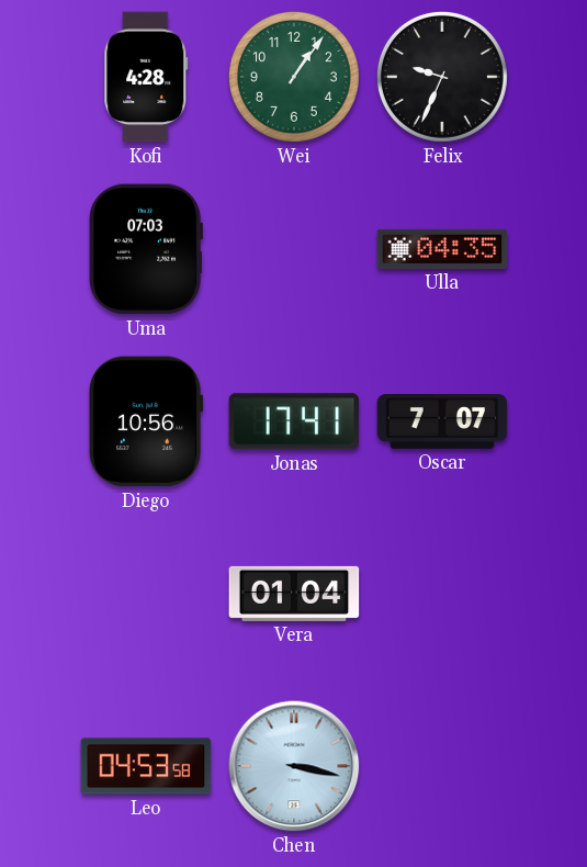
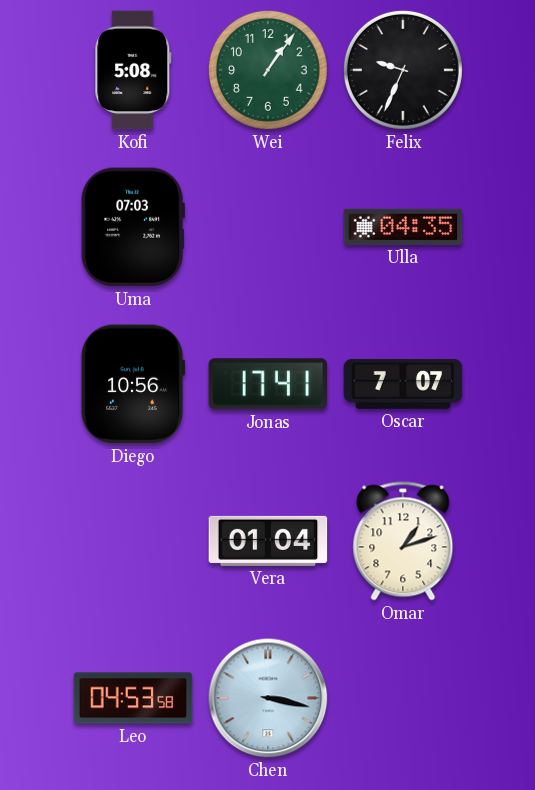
Kofi: 4:28 -> 5:08 (133, 70)
Omar: none -> 1:12 (403, 541)
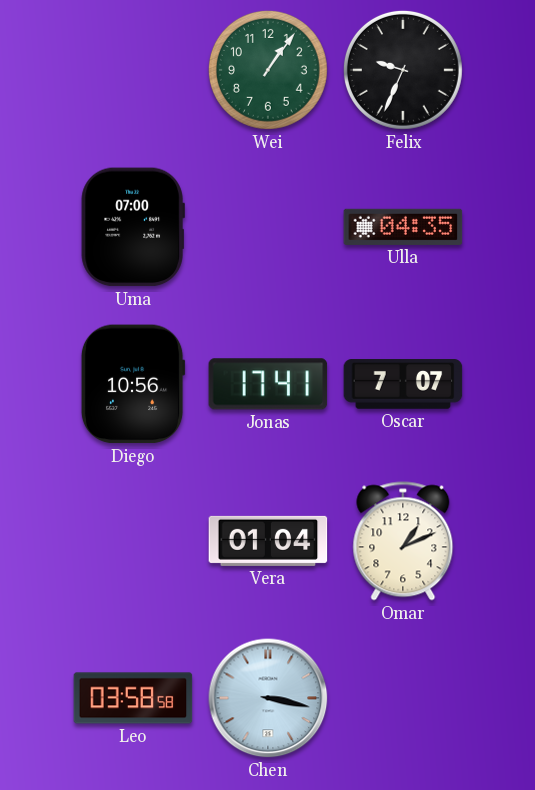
Kofi: 5:08 -> none (133, 70)
Uma: 07:03 -> 07:00 (133, 227)
Omar: 1:12 -> 1:11 (403, 541)
Leo: 04:53 -> 03:58 (133, 698)
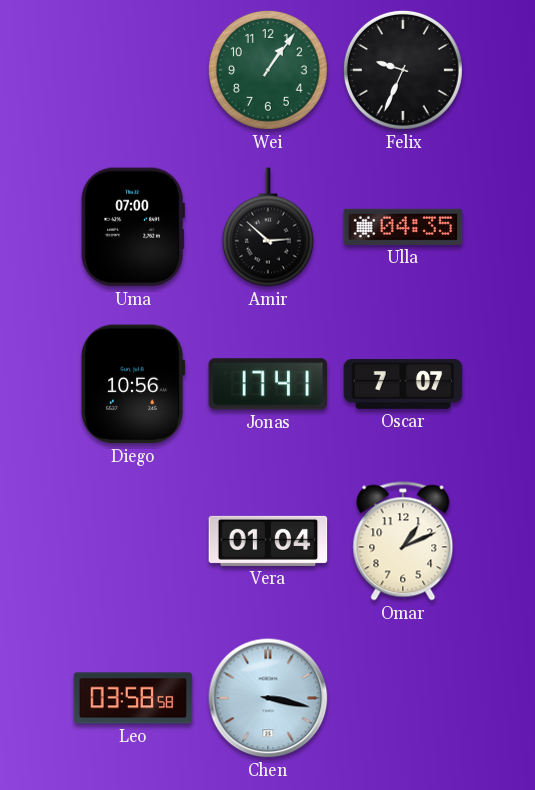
Amir: none -> 2:52 (268, 227)
